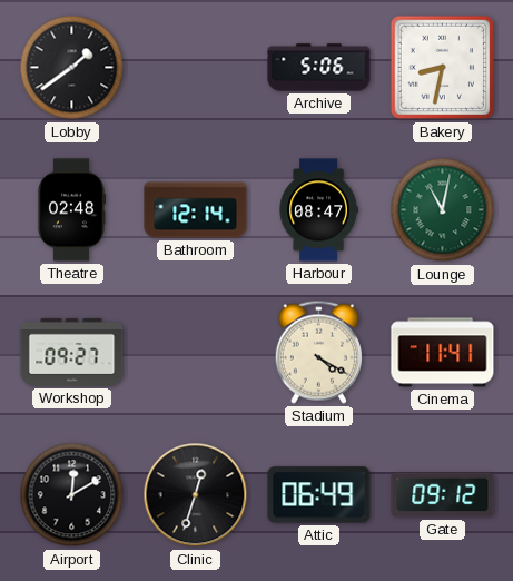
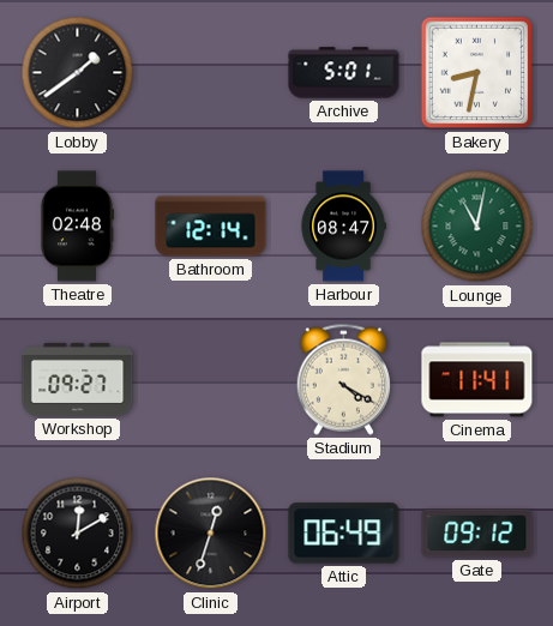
Archive: 5:06 -> 5:01 (344, 73)
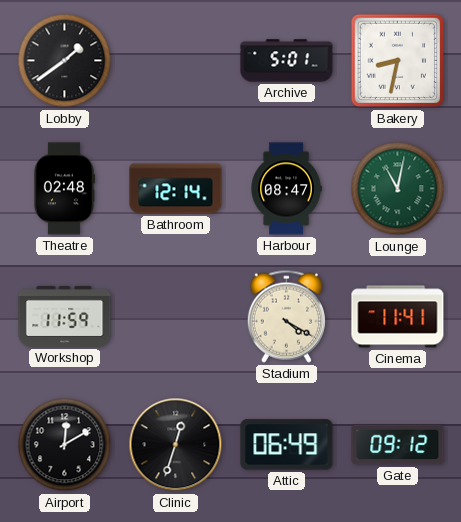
Workshop: 09:27 -> 11:59 (65, 316)
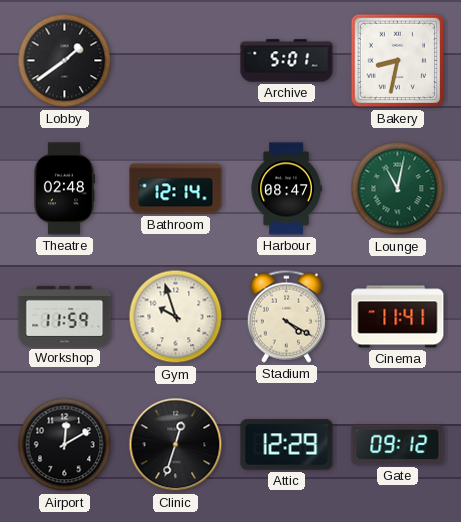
Gym: none -> 9:57 (176, 317)
Attic: 06:49 -> 12:29 (287, 445)
